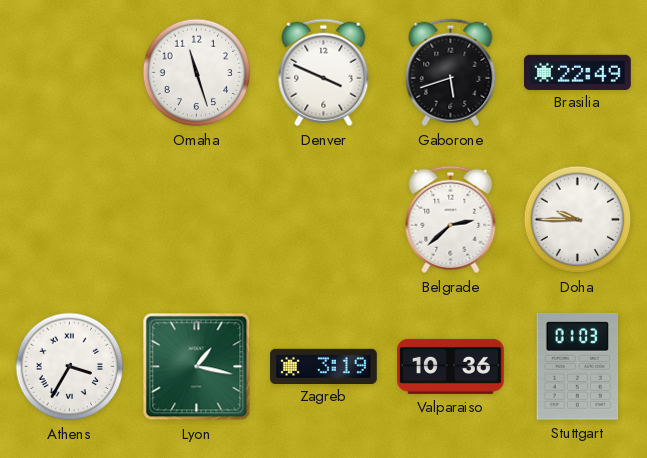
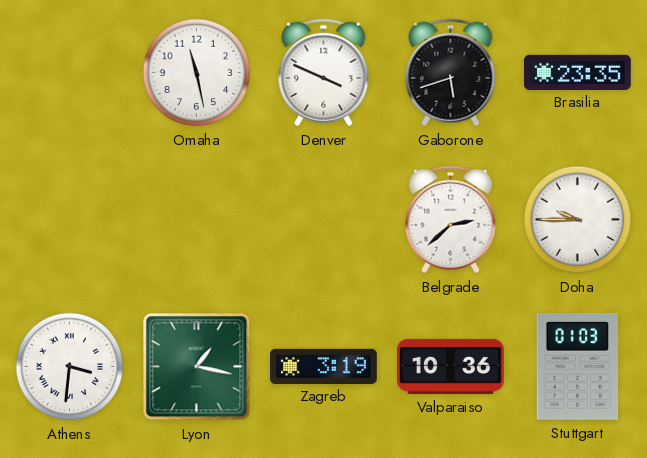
Omaha: 11:27 -> 11:28 (197, 73)
Brasilia: 22:49 -> 23:35 (578, 72)
Athens: 3:35 -> 3:31 (70, 367)
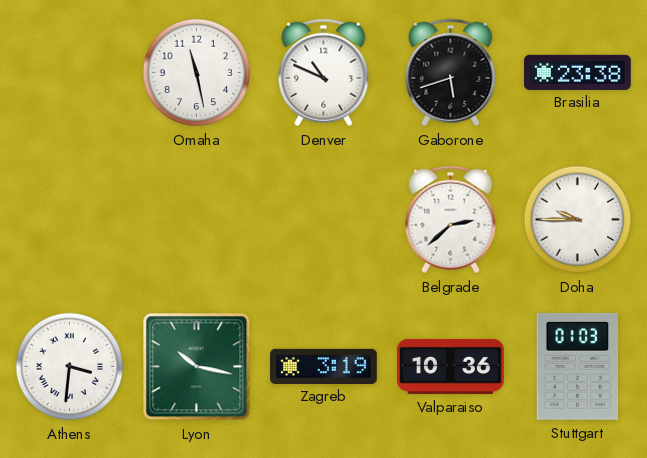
Denver: 3:49 -> 10:49 (324, 73)
Brasilia: 23:35 -> 23:38 (578, 72)
Lyon: 1:17 -> 10:17 (197, 367)
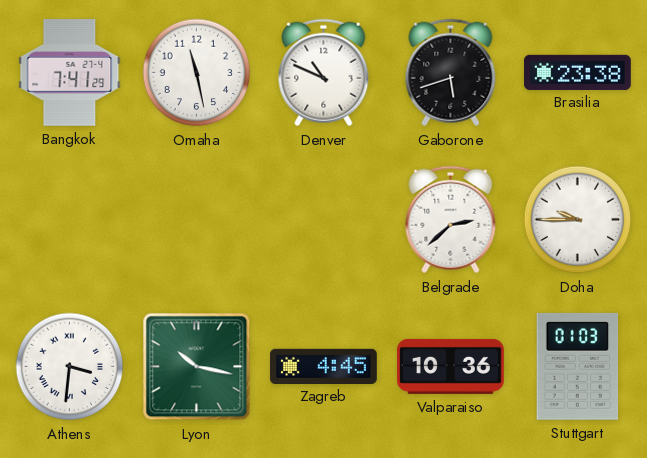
Bangkok: none -> 7:41 (70, 73)
Zagreb: 3:19 -> 4:45 (324, 366)
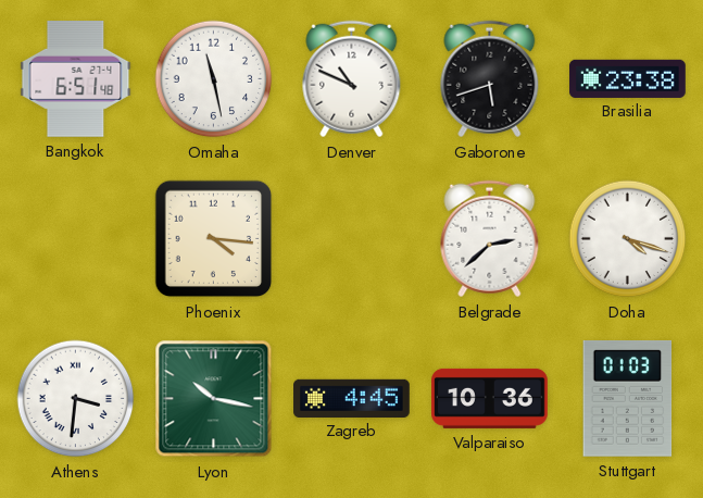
Bangkok: 7:41 -> 6:51 (76, 79)
Phoenix: none -> 4:16 (214, 239)
Doha: 9:45 -> 4:18 (628, 239)
